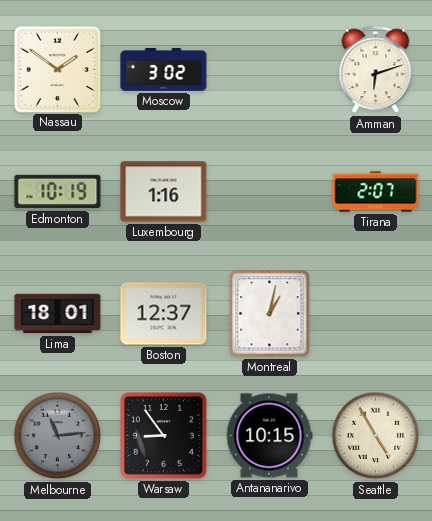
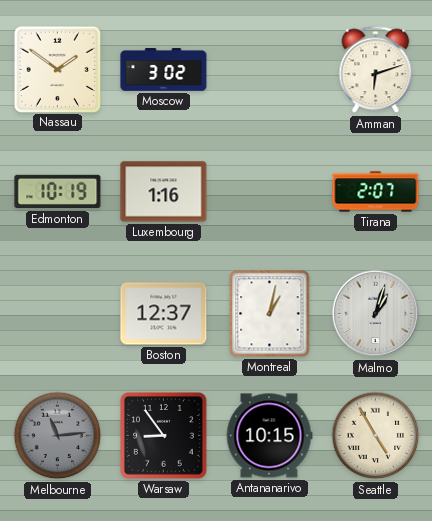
Lima: 18:01 -> none (58, 314)
Malmo: none -> 1:03 (376, 314)
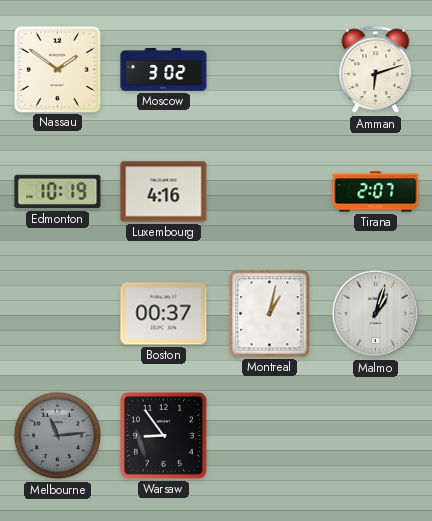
Luxembourg: 1:16 -> 4:16 (164, 192)
Boston: 12:37 -> 00:37 (164, 314)
Antananarivo: 10:15 -> none (269, 436)
Seattle: 4:55 -> none (376, 436)
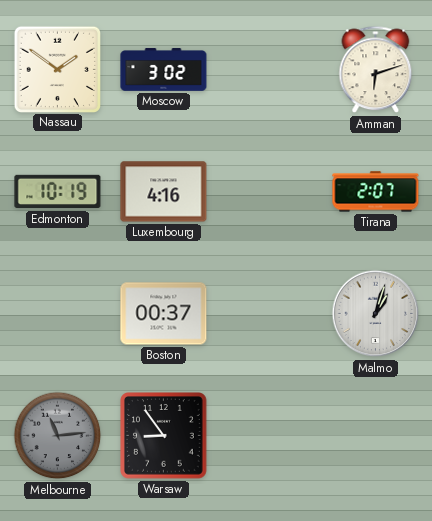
Montreal: 1:02 -> none (270, 314)
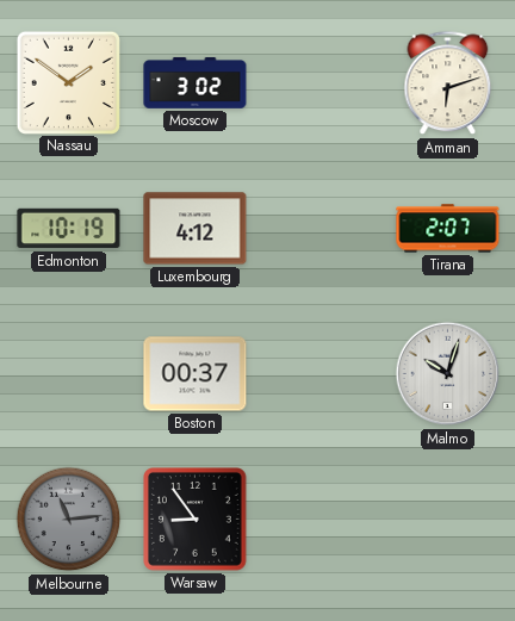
Luxembourg: 4:16 -> 4:12 (196, 229)
Malmo: 1:03 -> 10:03 (448, 374)
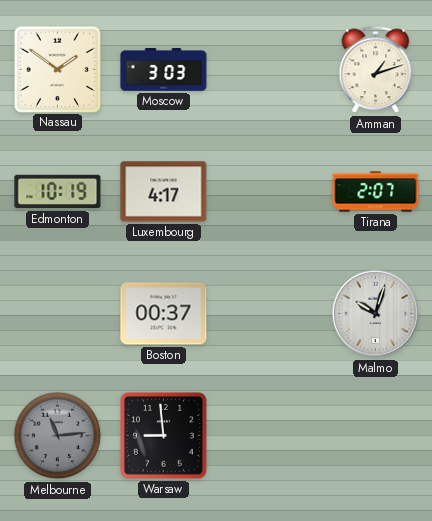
Moscow: 3:02 -> 3:03 (164, 70)
Amman: 6:12 -> 1:12 (376, 70)
Luxembourg: 4:12 -> 4:17 (164, 192)
Warsaw: 8:54 -> 8:59 (164, 436)
